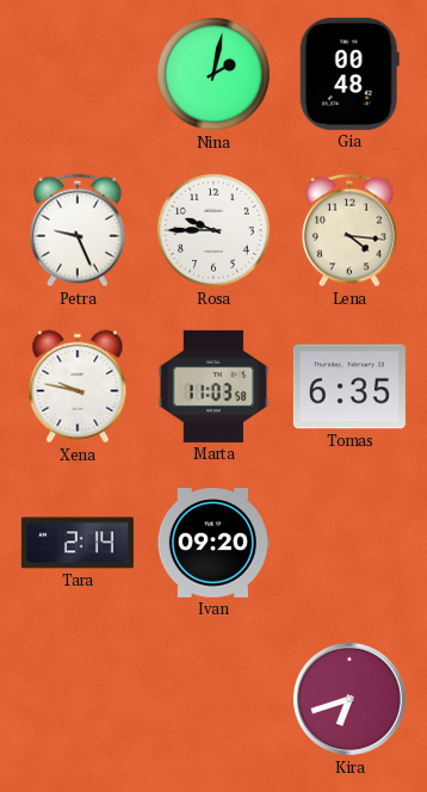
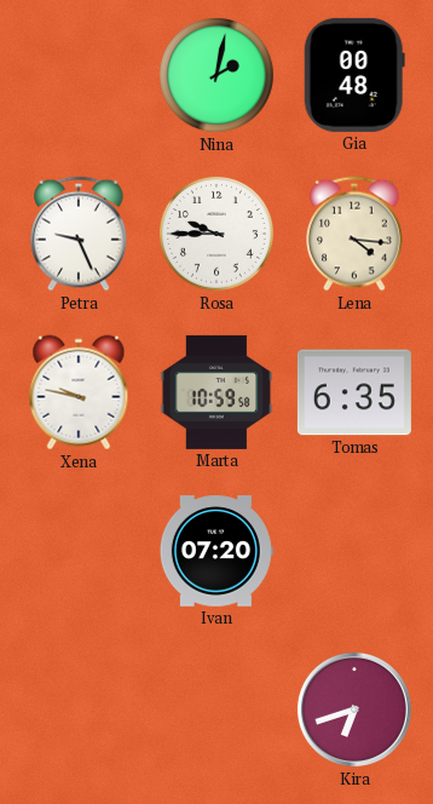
Marta: 11:03 -> 10:59 (217, 392)
Tara: 2:14 -> none (78, 543)
Ivan: 09:20 -> 07:20 (217, 551)
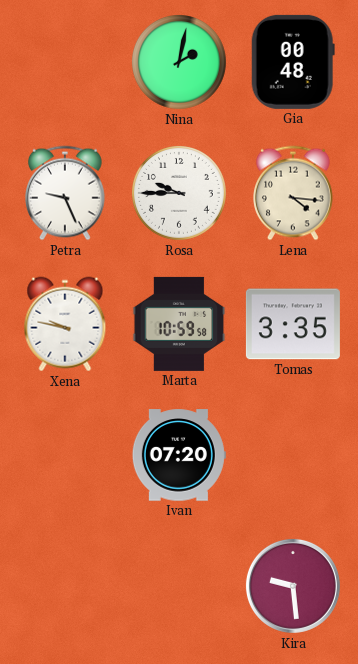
Tomas: 6:35 -> 3:35 (293, 324)
Kira: 6:42 -> 9:29 (293, 586)
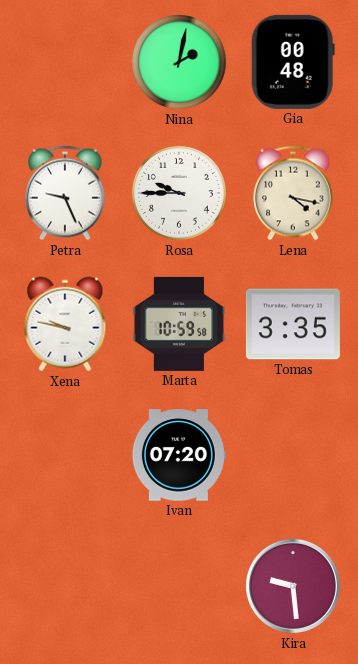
Lena: 4:16 -> 4:17 (294, 193)
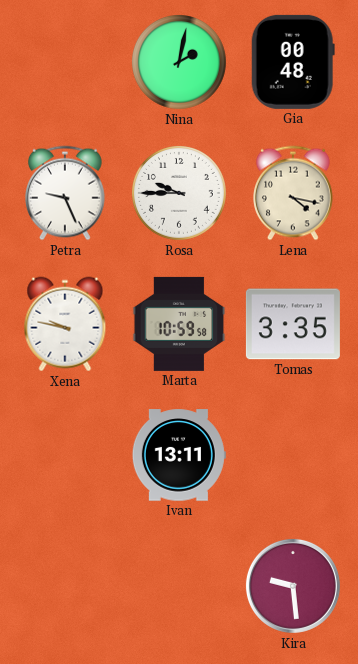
Ivan: 07:20 -> 13:11 (179, 455)
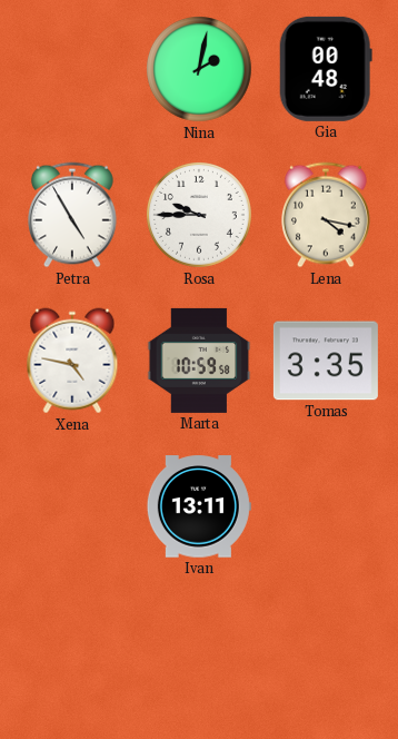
Petra: 9:26 -> 4:55 (73, 215)
Xena: 9:47 -> 4:47 (72, 361)
Kira: 9:29 -> none (293, 586)
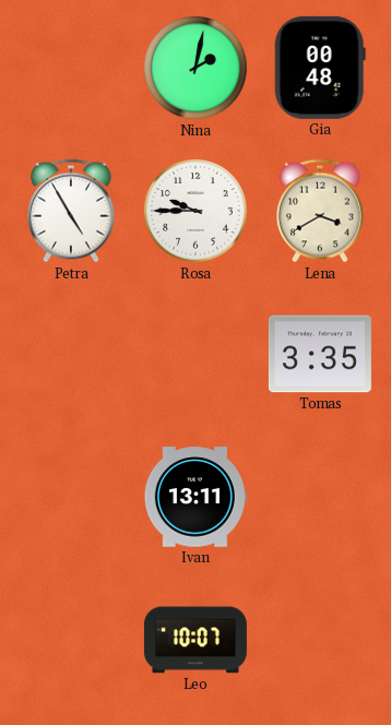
Lena: 4:17 -> 3:40 (321, 211)
Xena: 4:47 -> none (72, 361)
Marta: 10:59 -> none (199, 361)
Leo: none -> 10:07 (195, 640)
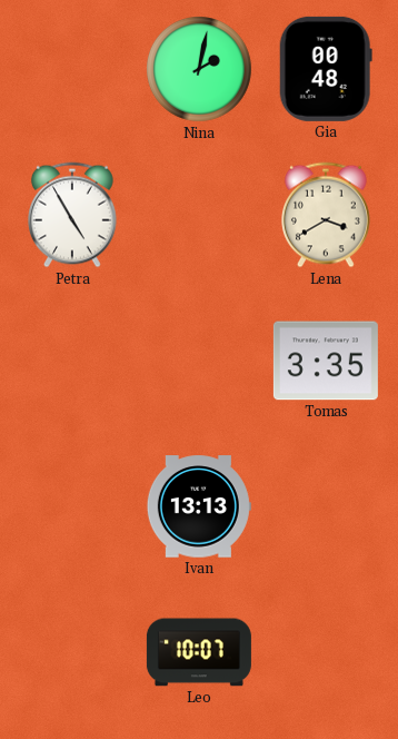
Rosa: 9:45 -> none (197, 212)
Ivan: 13:11 -> 13:13 (199, 506)
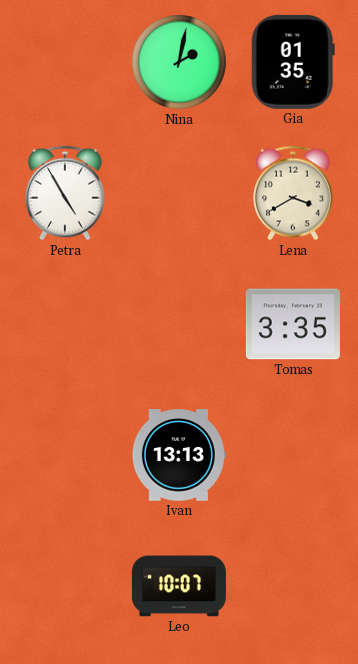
Gia: 00:48 -> 01:35 (293, 62)
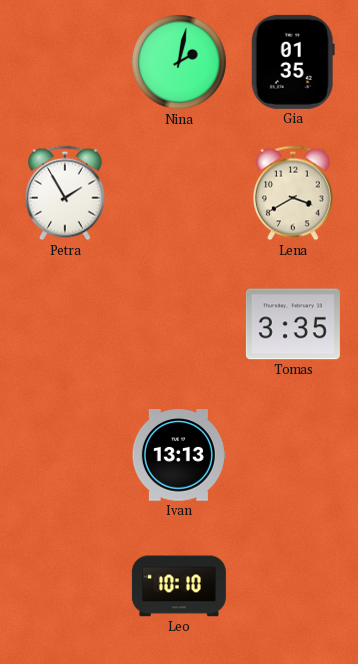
Petra: 4:55 -> 1:55 (66, 193)
Leo: 10:07 -> 10:10 (179, 586)
